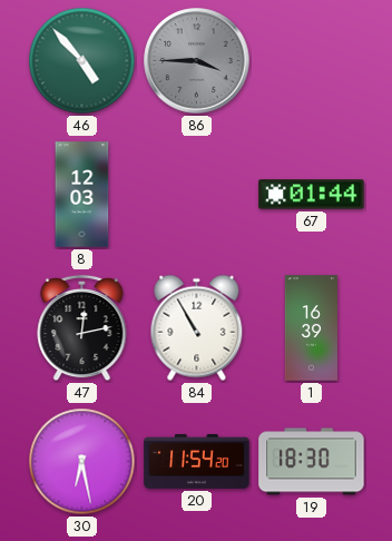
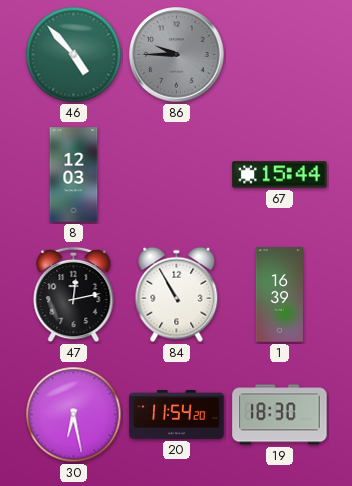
86: 3:45 -> 9:45 (177, 55)
67: 01:44 -> 15:44 (280, 175)
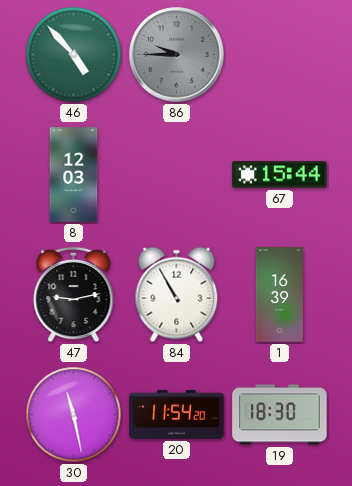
47: 12:13 -> 9:13 (74, 295)
30: 6:28 -> 11:28 (74, 415)
